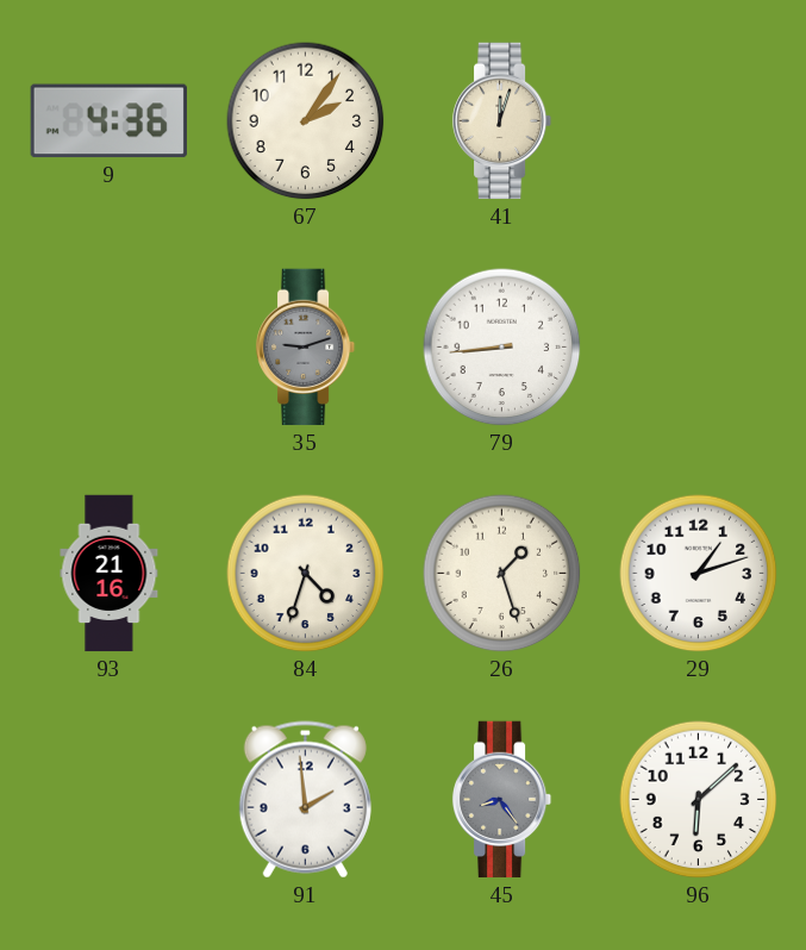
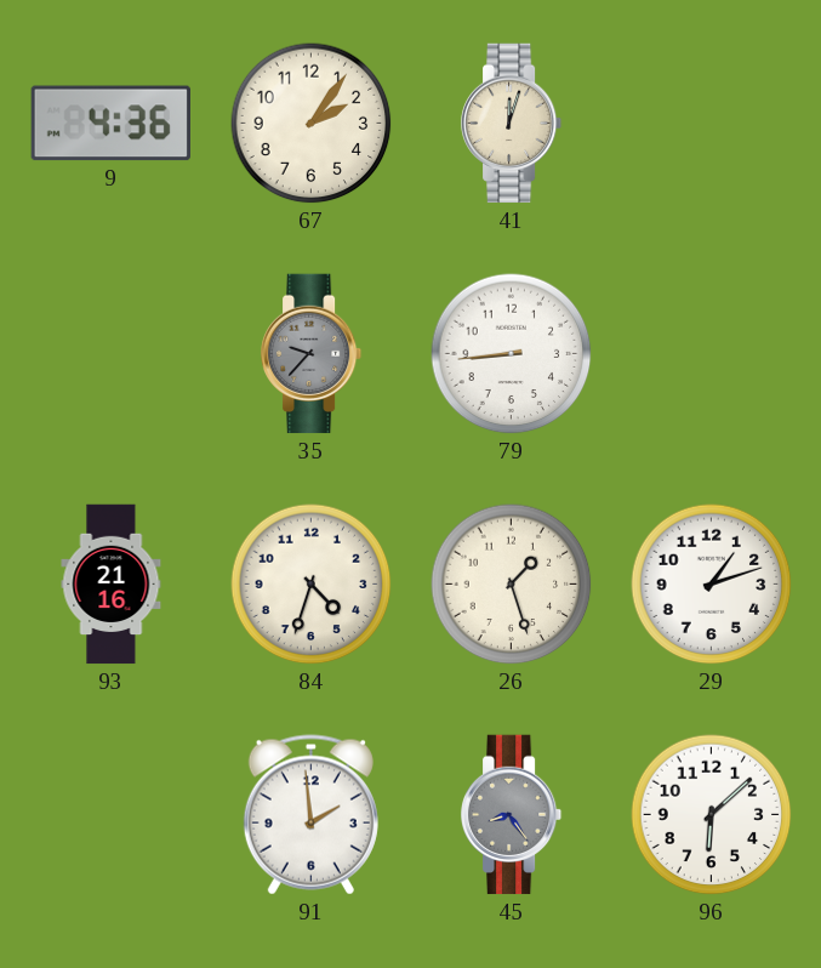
35: 9:12 -> 9:37 (312, 354)
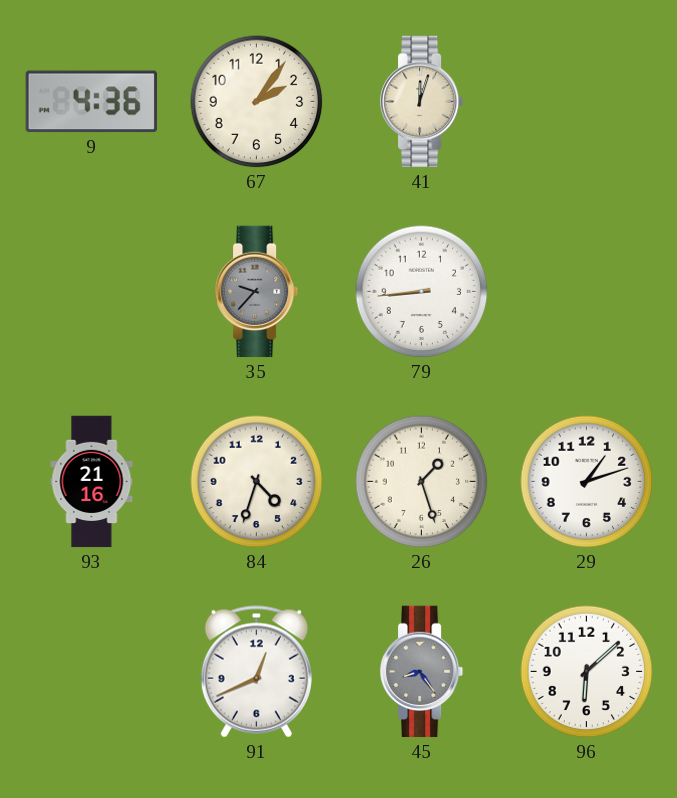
91: 1:59 -> 12:41 (256, 672)
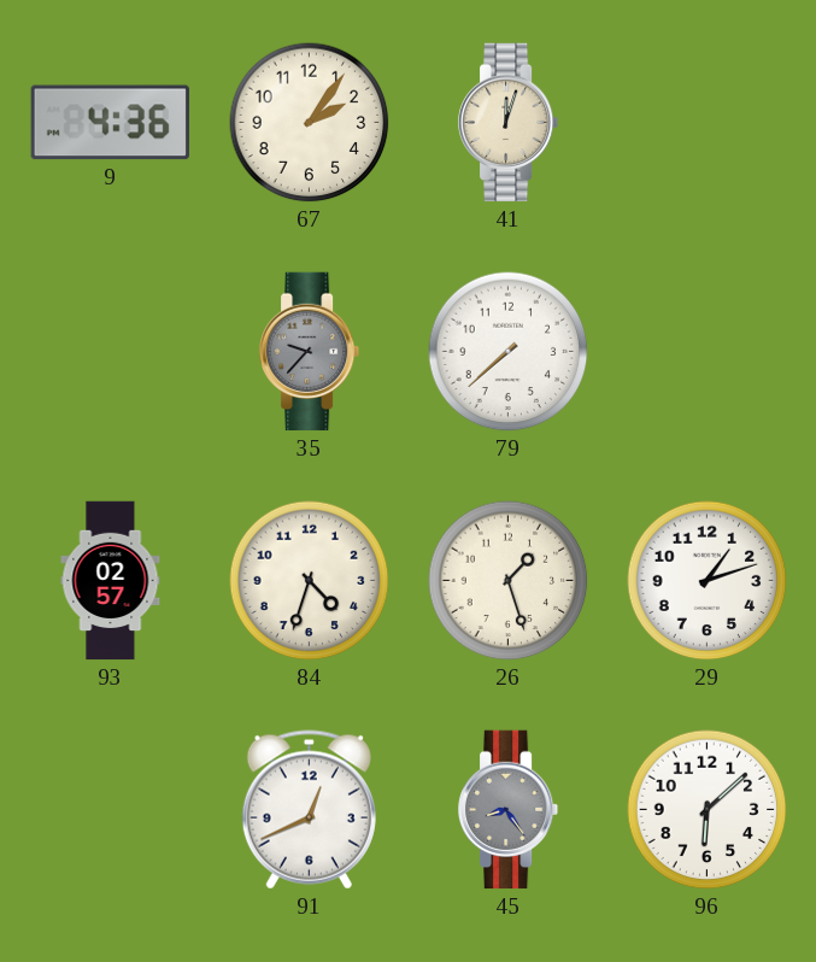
79: 8:44 -> 7:38 (509, 352)
93: 21:16 -> 02:57 (111, 581)
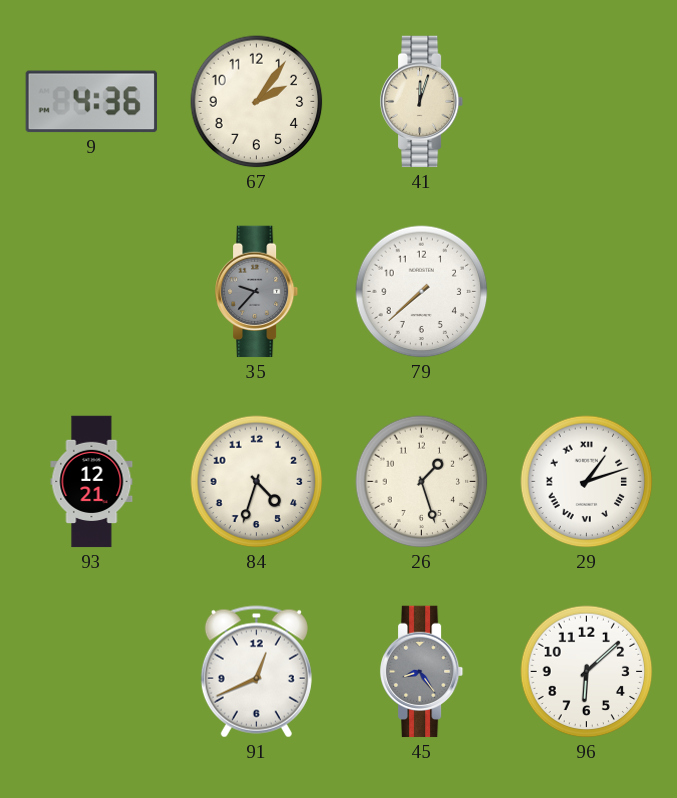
93: 02:57 -> 12:21 (92, 482)
29 numerals: Arabic -> Roman (587, 482)
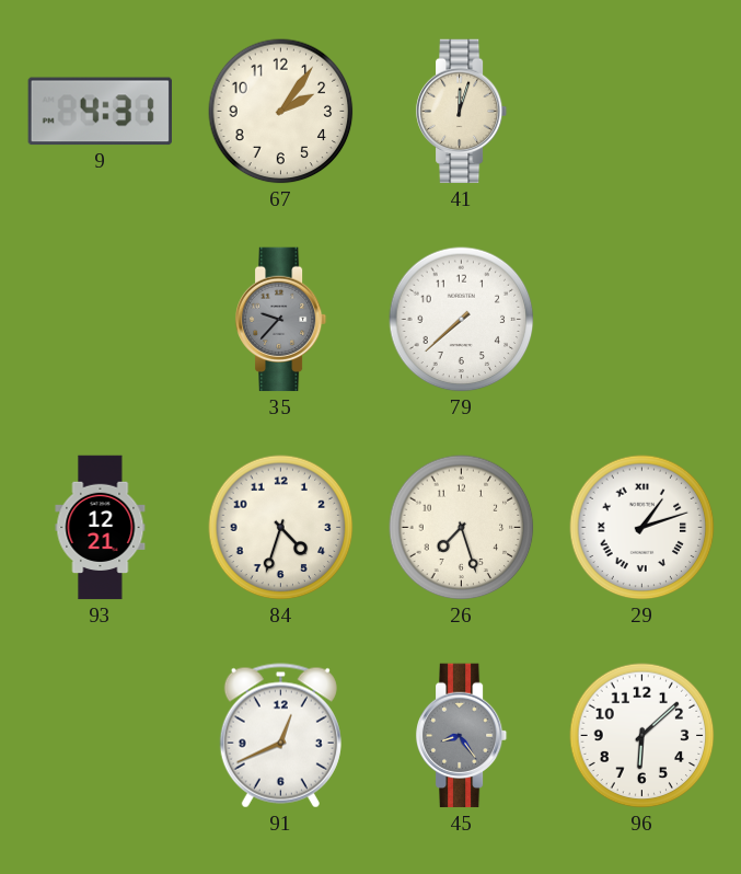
9: 4:36 -> 4:31 (100, 112)
26: 1:27 -> 7:27 (462, 528)
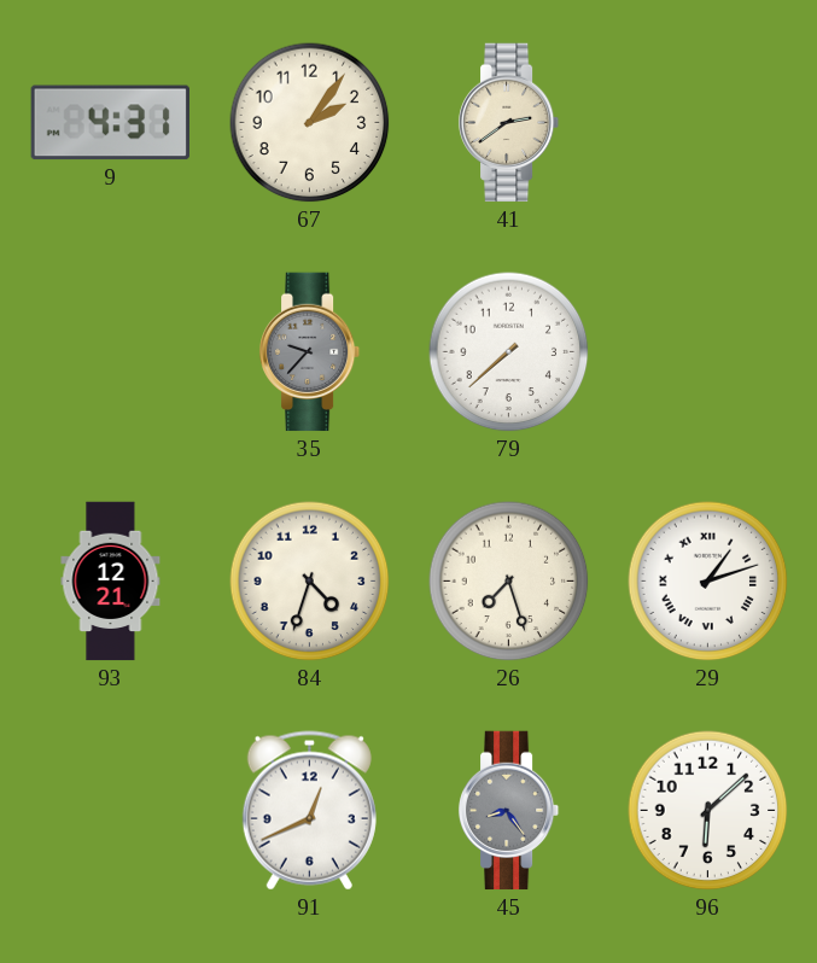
41: 12:03 -> 2:39 (509, 123)
